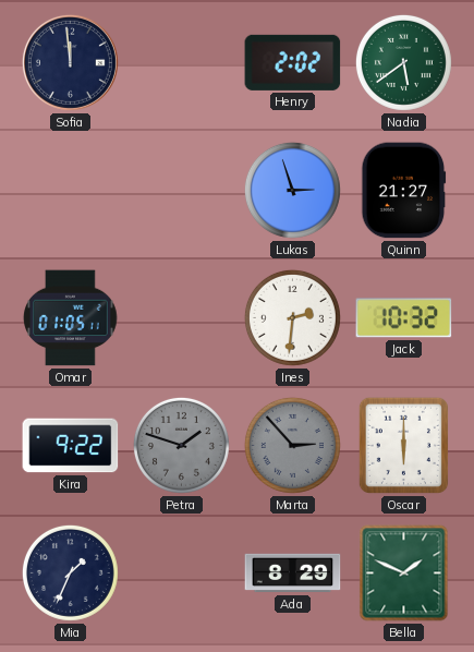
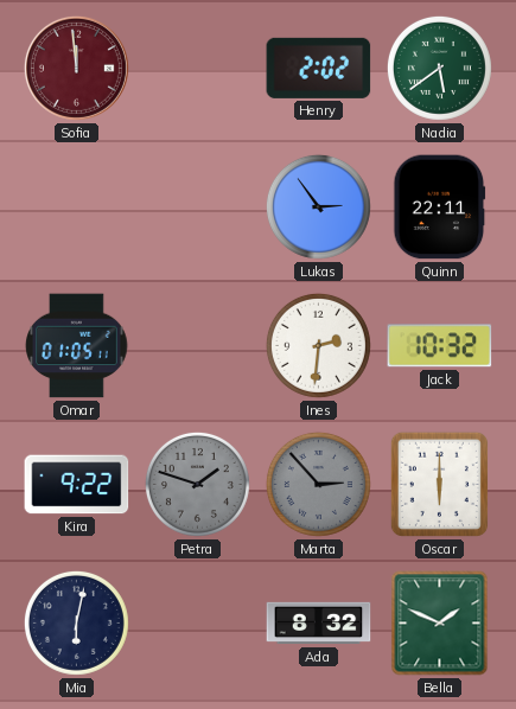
Sofia dial: navy -> burgundy (76, 68)
Lukas: 2:57 -> 2:54 (318, 206)
Quinn: 21:27 -> 22:11 (440, 207)
Mia: 1:34 -> 6:02 (76, 622)
Ada: 8:29 -> 8:32 (319, 624)
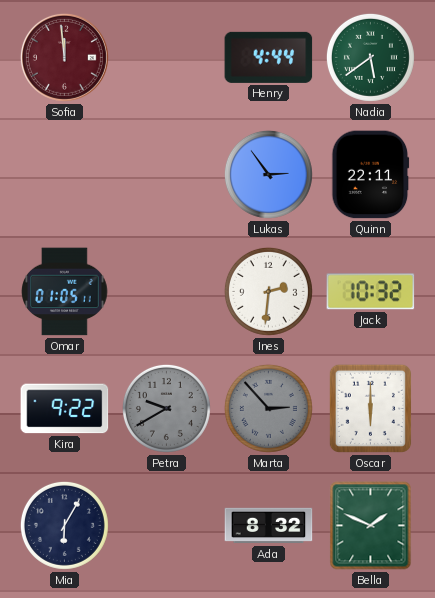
Henry: 2:02 -> 4:44 (269, 57)
Petra: 1:48 -> 9:40 (166, 408)
Mia: 6:02 -> 6:05 (64, 525)
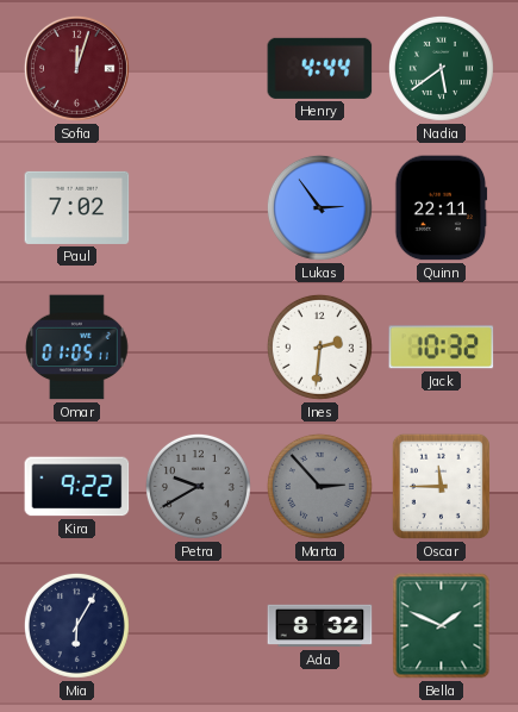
Sofia: 11:59 -> 12:03 (76, 68)
Paul: none -> 7:02 (77, 207)
Oscar: 6:00 -> 11:45 (441, 486)
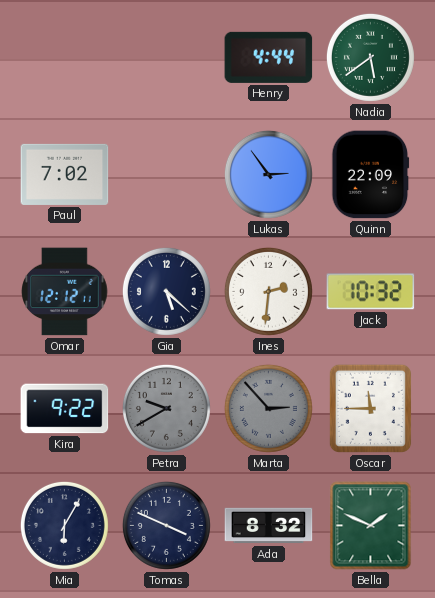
Sofia: 12:03 -> none (76, 68)
Quinn: 22:11 -> 22:09 (371, 175)
Omar: 01:05 -> 12:12 (65, 292)
Gia: none -> 5:22 (166, 291)
Tomas: none -> 3:49 (166, 525)
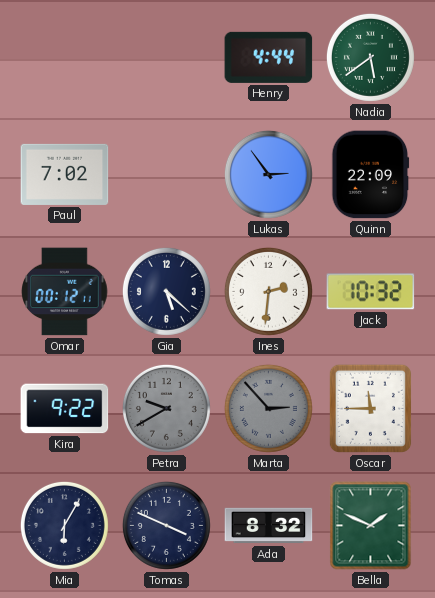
Omar: 12:12 -> 00:12 (65, 292)
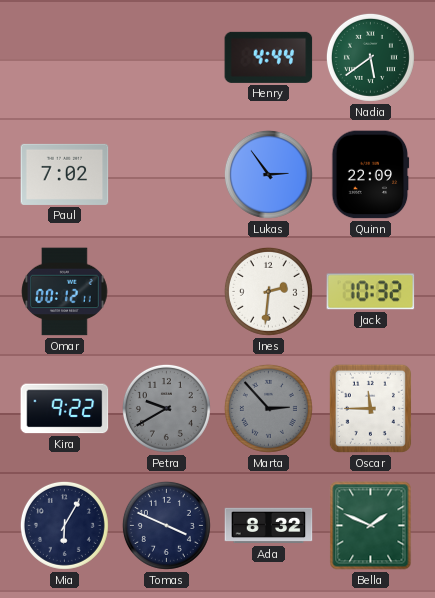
Gia: 5:22 -> none (166, 291)
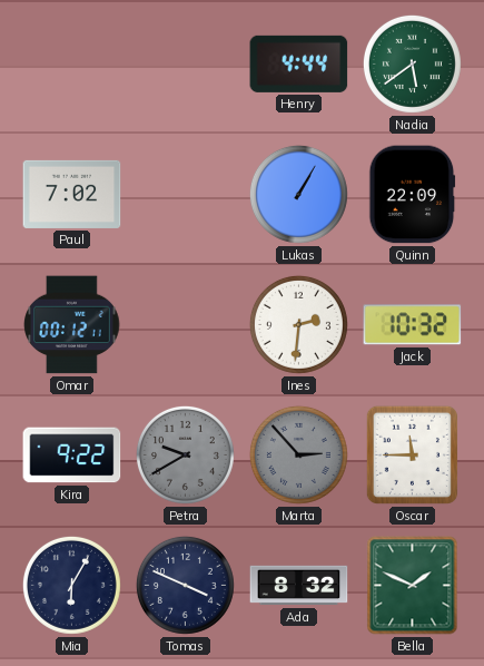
Lukas: 2:54 -> 1:05 (298, 194)
